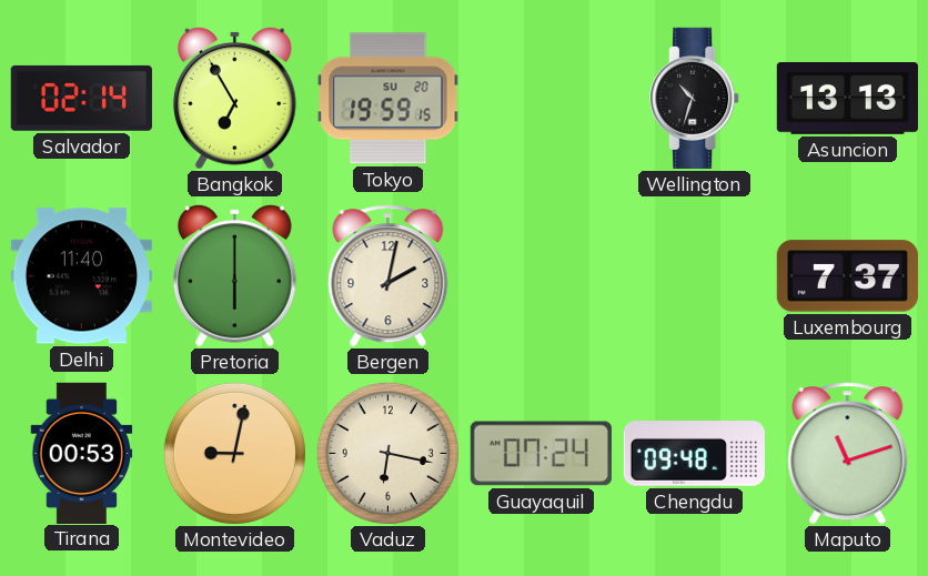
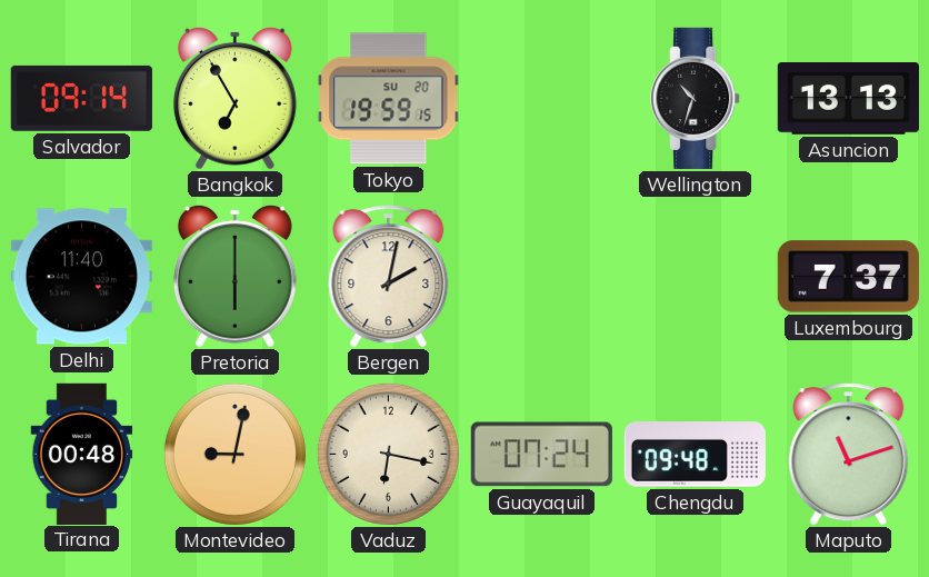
Salvador: 02:14 -> 09:14 (81, 98)
Tirana: 00:53 -> 00:48 (82, 454)
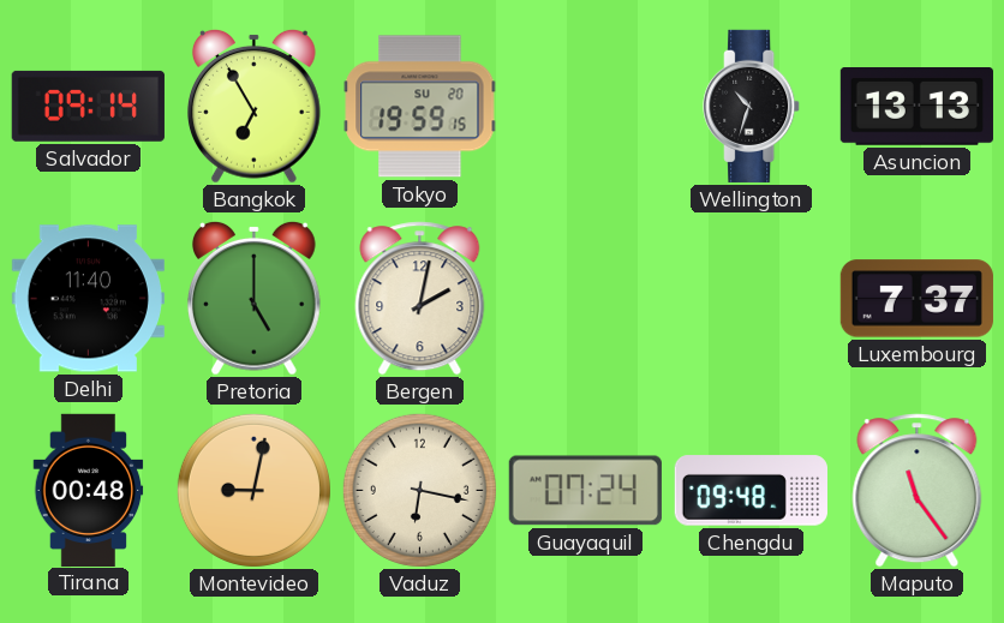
Pretoria: 6:00 -> 5:00 (253, 298)
Maputo: 11:12 -> 11:24 (918, 491)
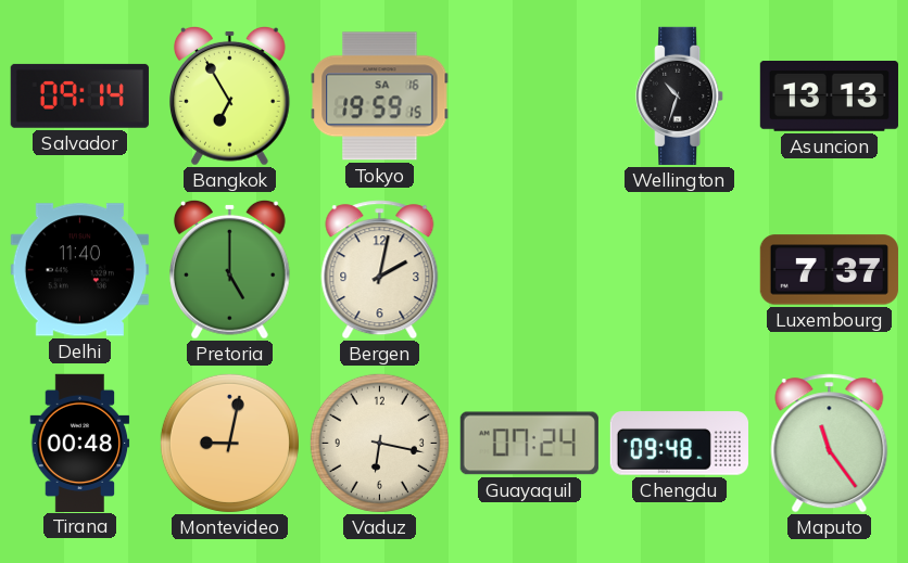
Tokyo date: SU 20 -> SA 16 (380, 97)
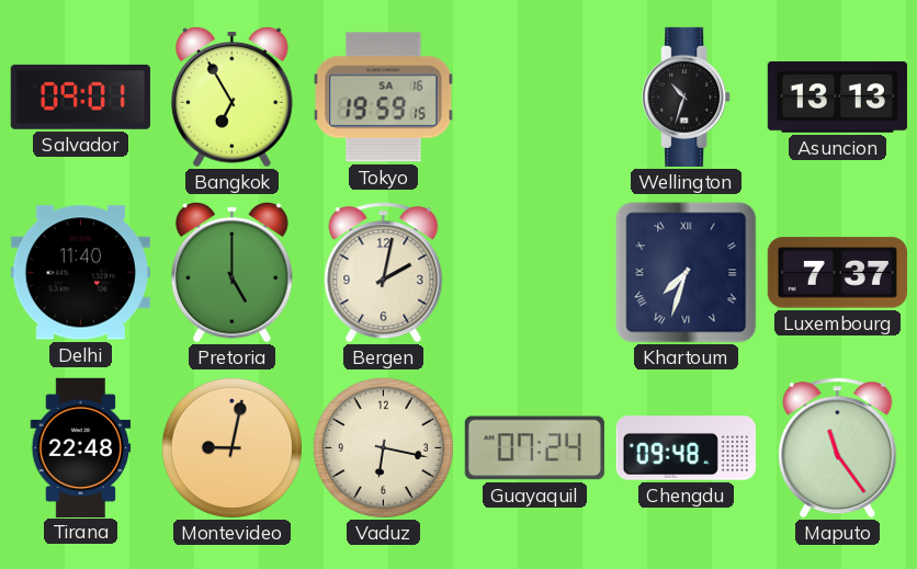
Salvador: 09:14 -> 09:01 (80, 96)
Khartoum: none -> 7:33 (687, 273)
Tirana: 00:48 -> 22:48 (81, 447)
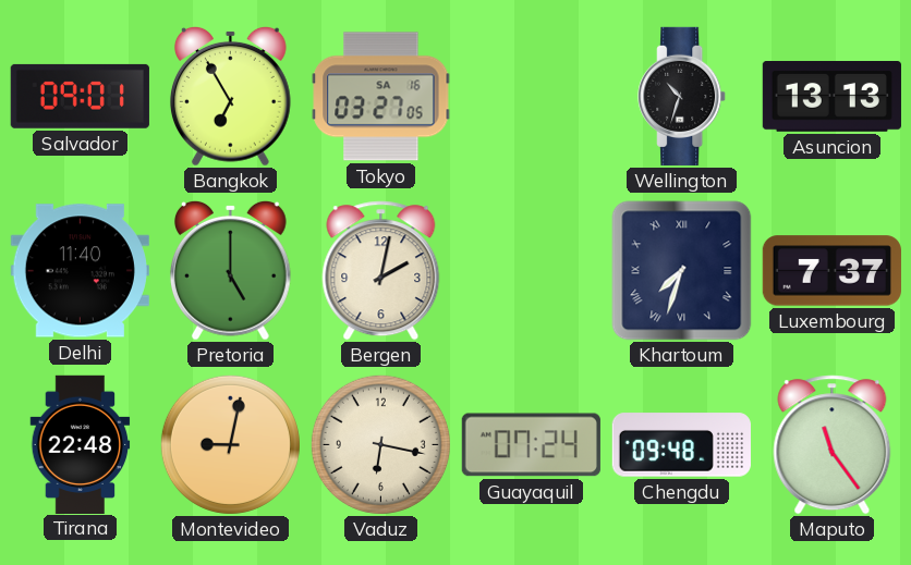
Tokyo: 19:59 -> 03:27 (381, 97)
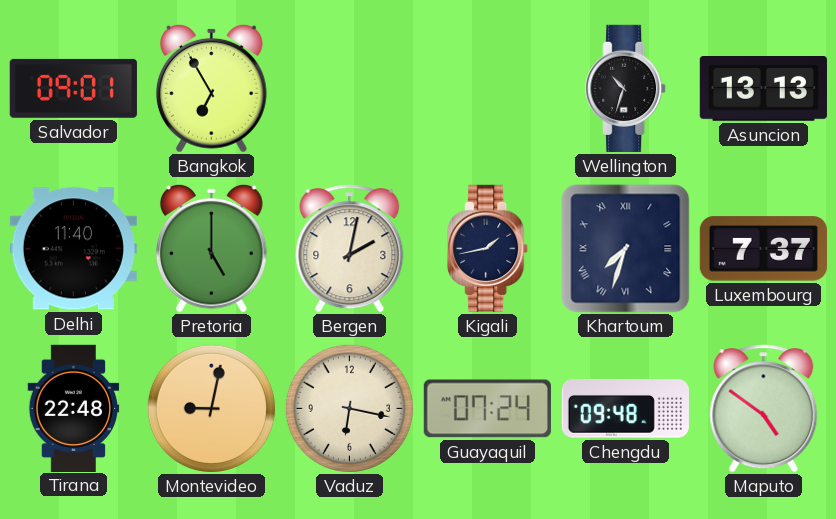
Tokyo: 03:27 -> none (381, 97)
Kigali: none -> 1:43 (488, 248)
Maputo: 11:24 -> 4:51 (764, 409)
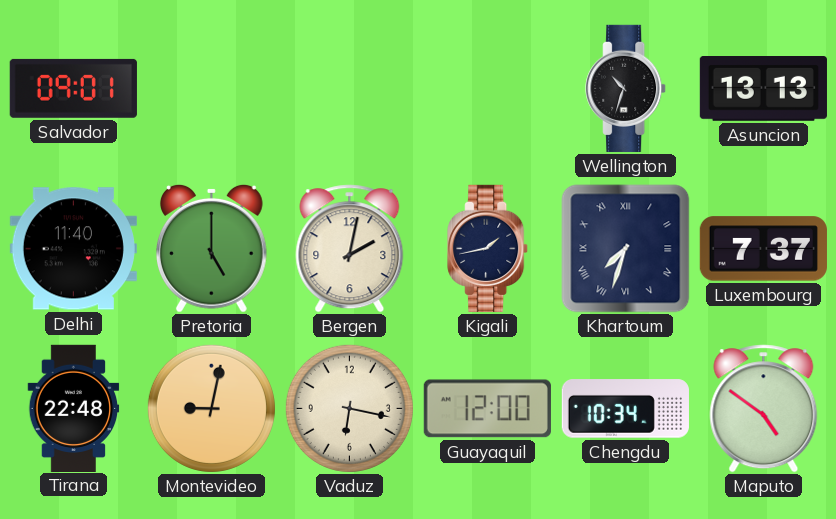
Bangkok: 6:55 -> none (211, 88)
Guayaquil: 07:24 -> 12:00 (487, 409)
Chengdu: 09:48 -> 10:34 (625, 409)
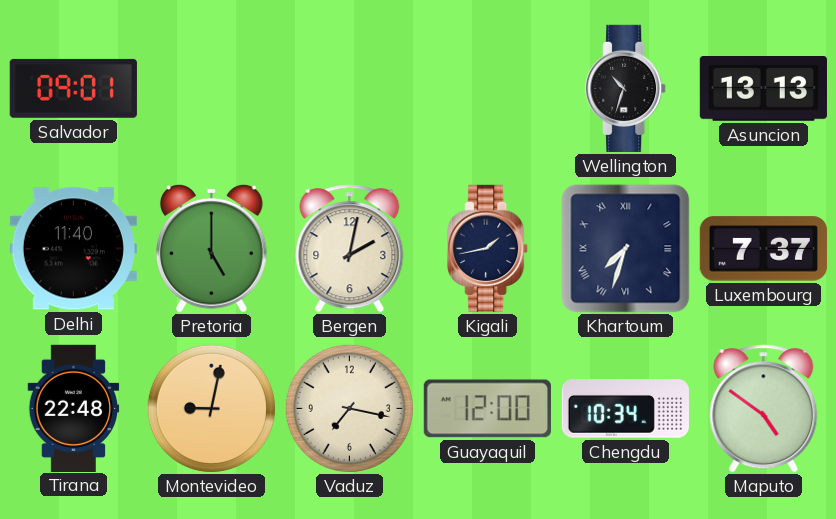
Vaduz: 6:17 -> 7:17 (349, 408)
